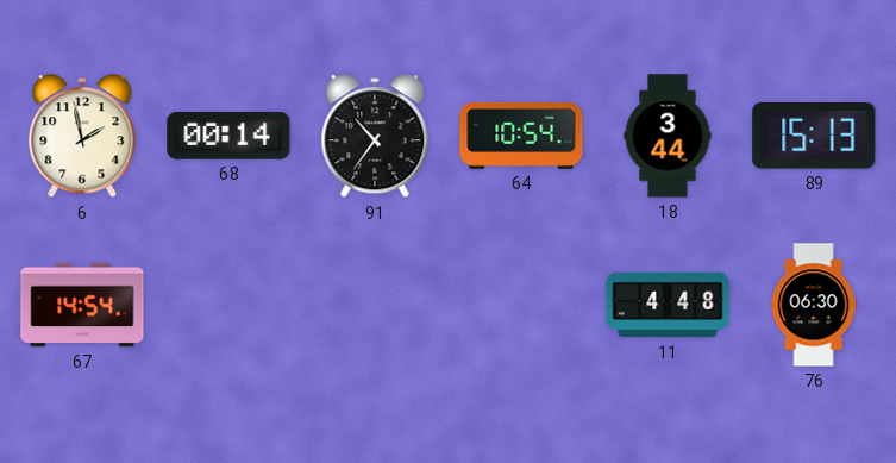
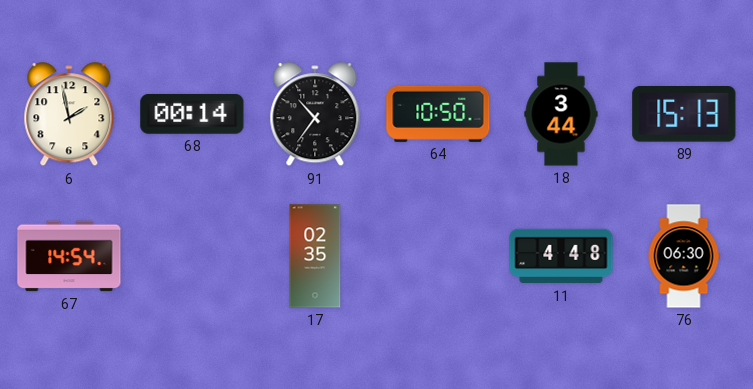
64: 10:54 -> 10:50 (438, 114)
17: none -> 02:35 (315, 256)
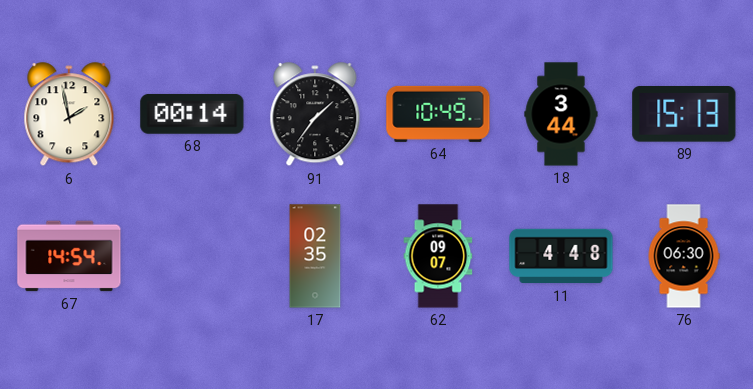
91: 10:36 -> 1:36 (315, 115)
64: 10:50 -> 10:49 (438, 114)
62: none -> 09:07 (438, 256)
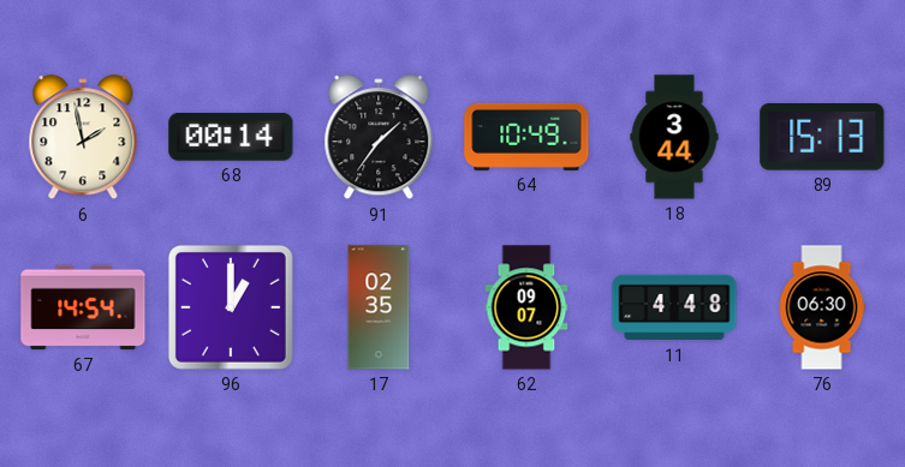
96: none -> 1:00 (231, 307)
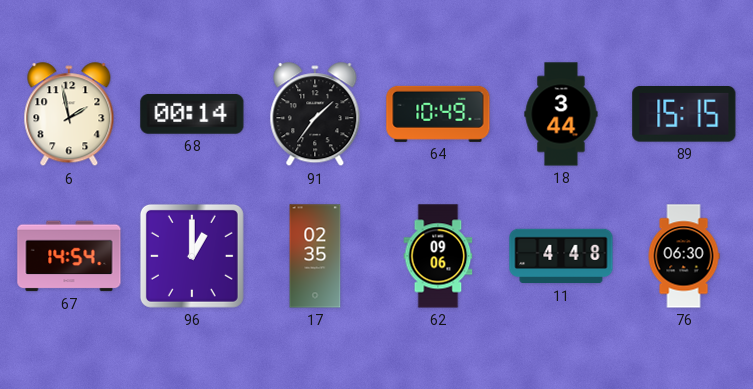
89: 15:13 -> 15:15 (684, 115)
62: 09:07 -> 09:06 (438, 256)
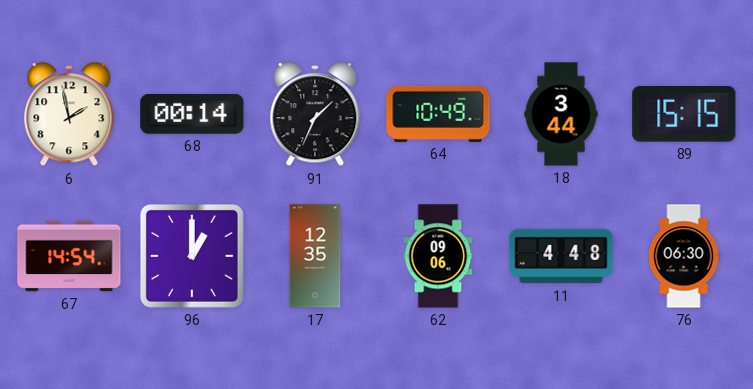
91: 1:36 -> 1:34 (315, 115)
17: 02:35 -> 12:35 (315, 256)
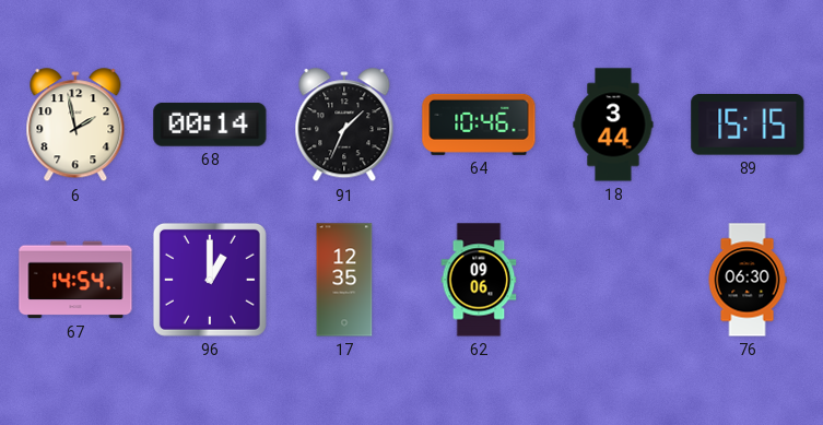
64: 10:49 -> 10:46 (479, 125)
11: 4:48 -> none (561, 256)
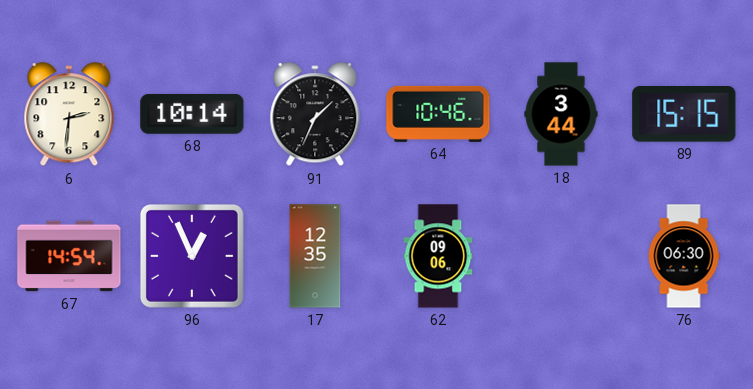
6: 1:58 -> 2:31 (69, 115)
68: 00:14 -> 10:14 (192, 114)
96: 1:00 -> 12:56 (192, 256)
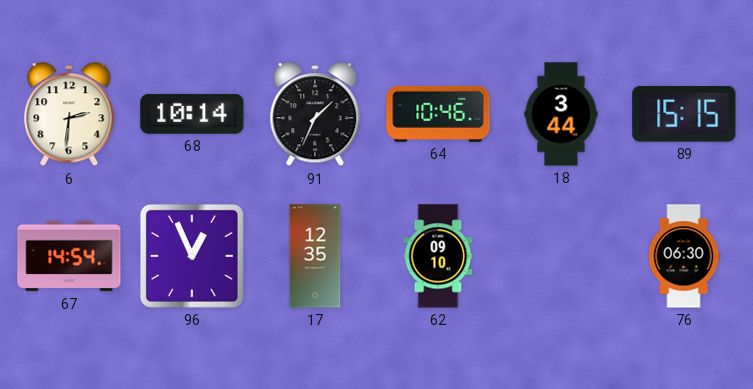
62: 09:06 -> 09:10 (438, 256)
